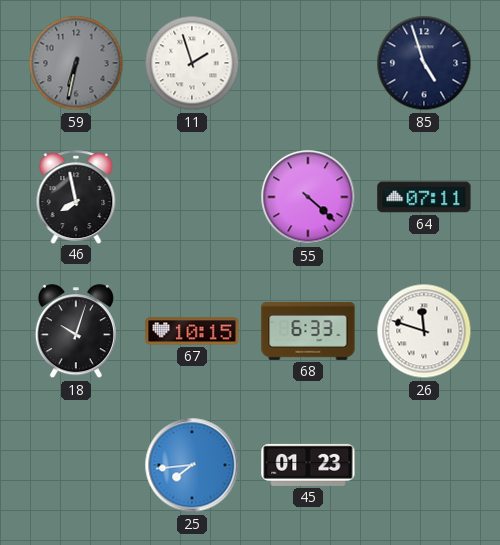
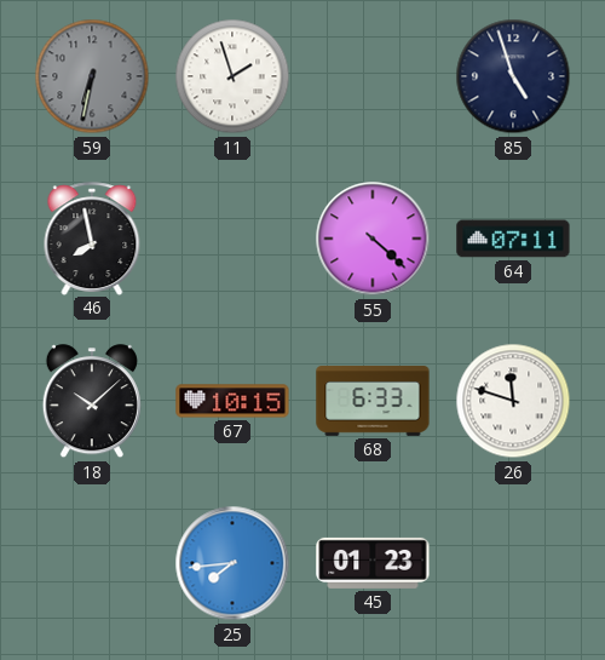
18: 10:03 -> 10:08 (92, 402)
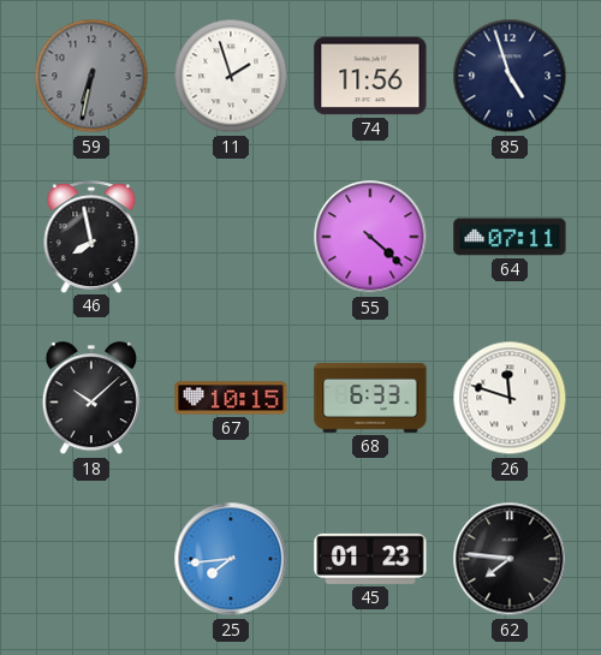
74: none -> 11:56 (370, 76)
62: none -> 7:46 (510, 559)
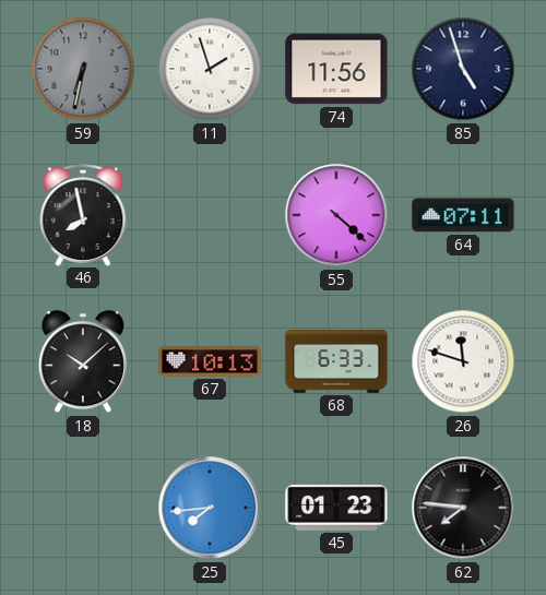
67: 10:15 -> 10:13 (210, 361)
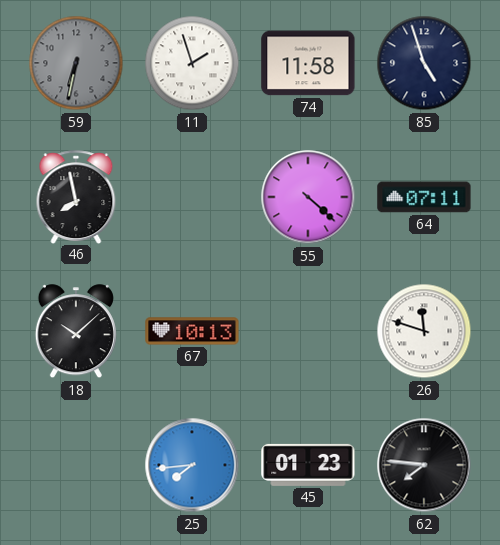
74: 11:56 -> 11:58 (308, 63)
68: 6:33 -> none (336, 361)
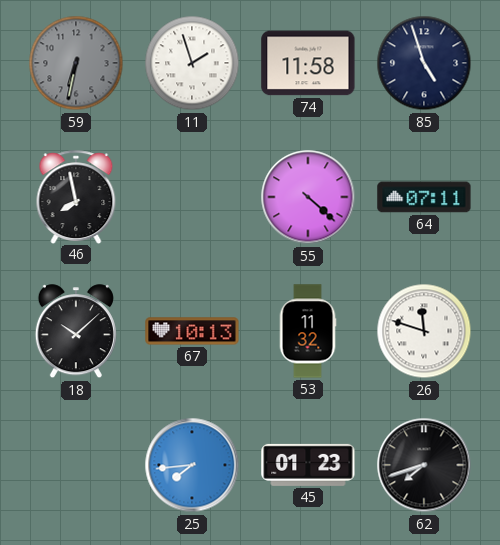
53: none -> 11:32 (308, 331)
62: 7:46 -> 7:42 (424, 465)
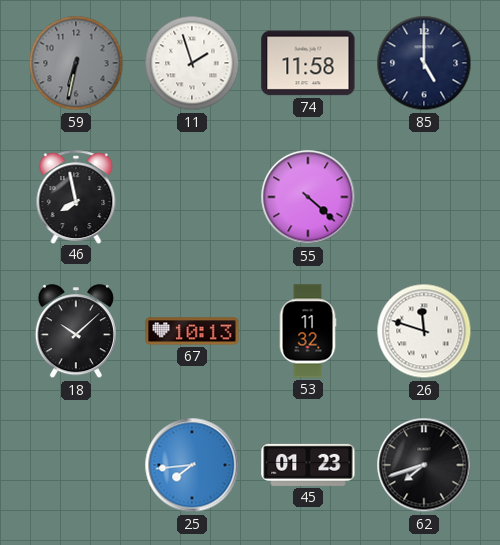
85: 4:57 -> 5:00 (424, 63)
64: 07:11 -> none (424, 197)
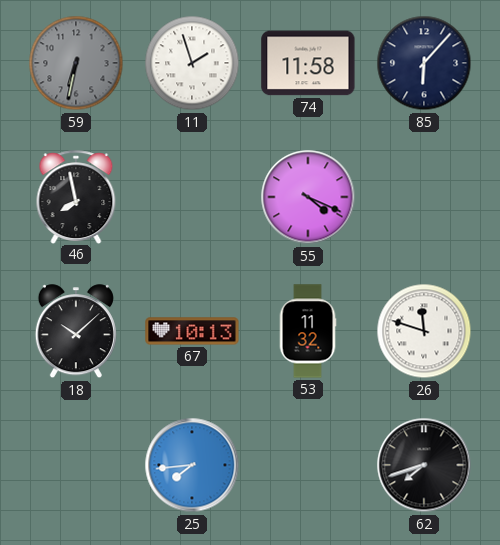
85: 5:00 -> 6:07 (424, 63)
55: 4:22 -> 4:19 (308, 197)
45: 01:23 -> none (308, 465)
